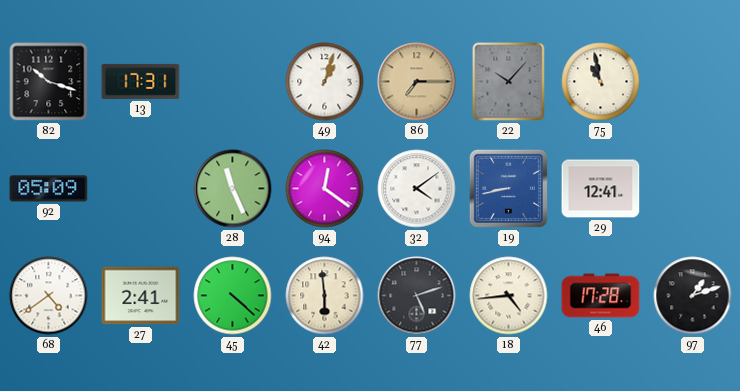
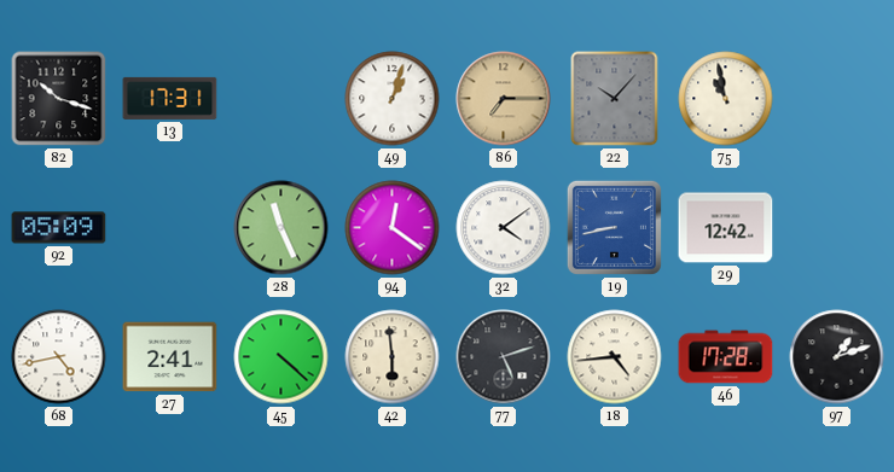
29: 12:41 -> 12:42 (726, 228)
68: 4:39 -> 4:43 (59, 357)
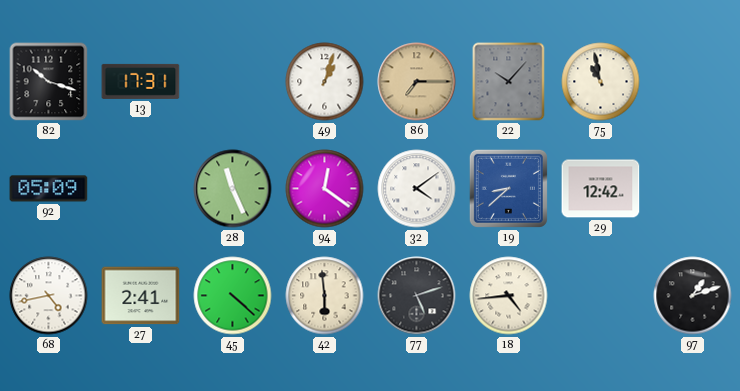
19: 8:43 -> 8:38 (508, 188)
46: 17:28 -> none (726, 357)
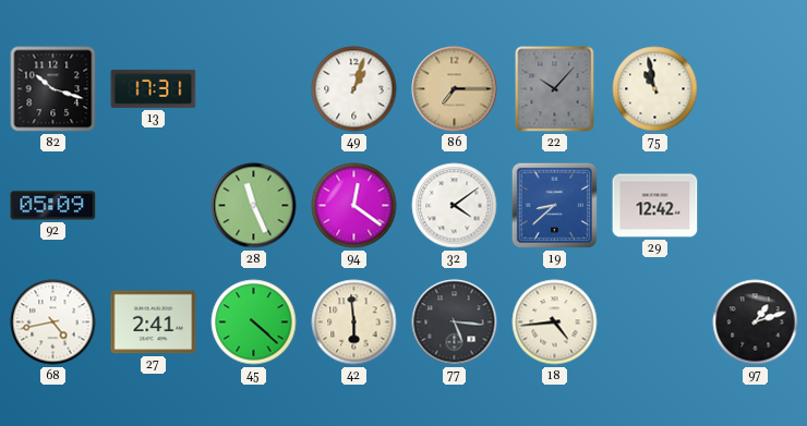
77: 5:12 -> 5:16 (455, 322)
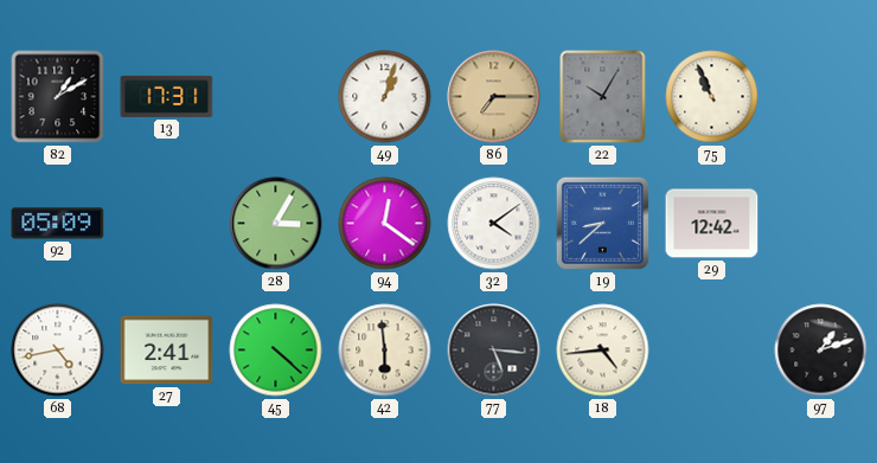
82: 10:18 -> 1:10 (58, 97)
22: 10:07 -> 10:05 (603, 97)
75: 10:58 -> 10:56 (712, 97)
28: 11:26 -> 3:05 (276, 224)
